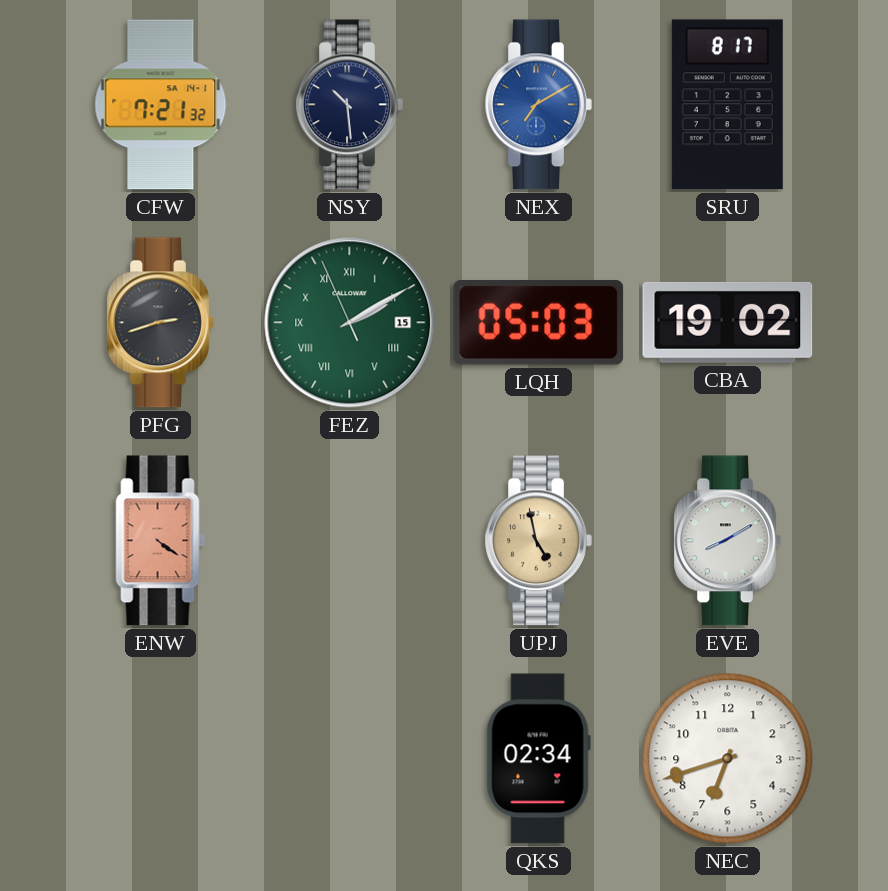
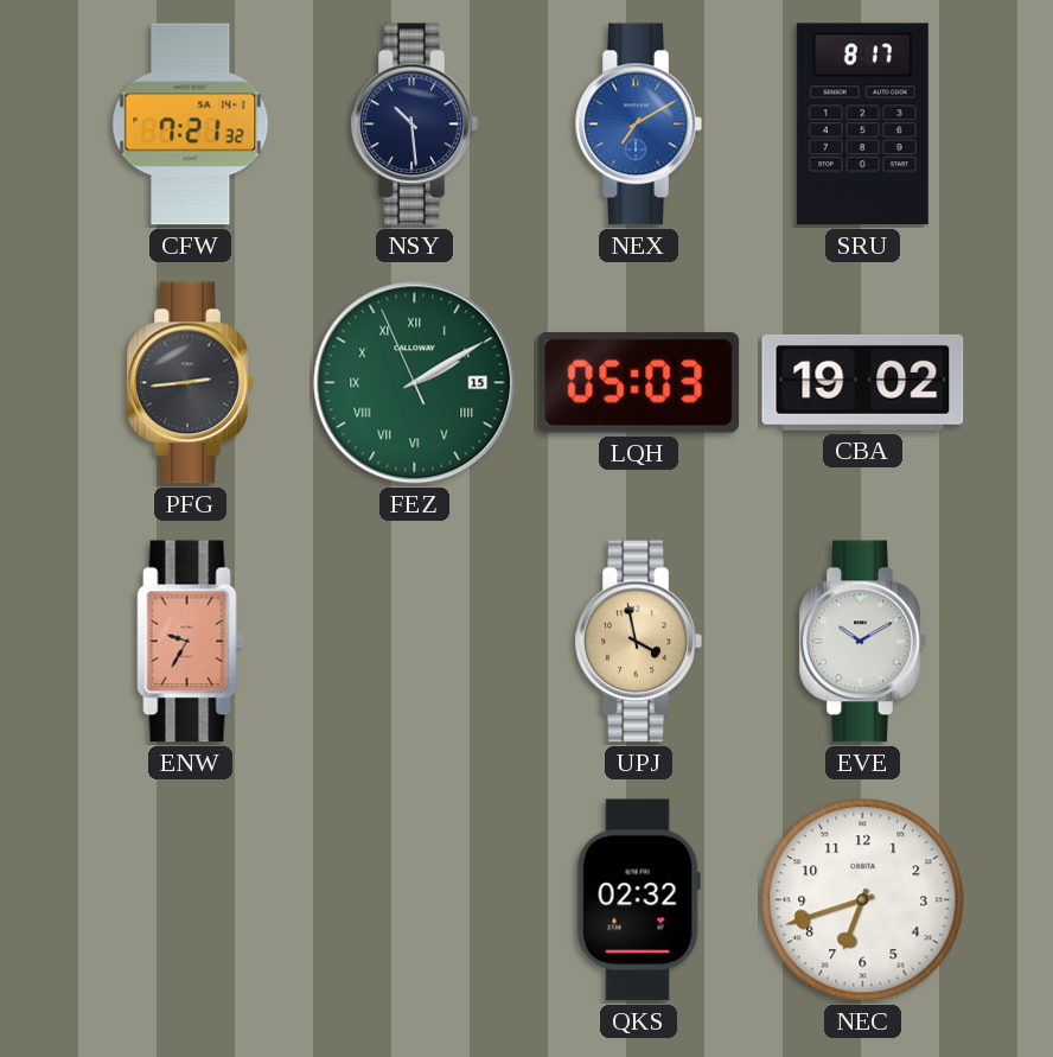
PFG: 2:42 -> 2:44 (190, 383)
ENW: 4:21 -> 9:35 (191, 642)
UPJ: 4:58 -> 3:58 (638, 642)
EVE: 8:10 -> 10:10 (862, 642)
QKS: 02:34 -> 02:32 (638, 900)
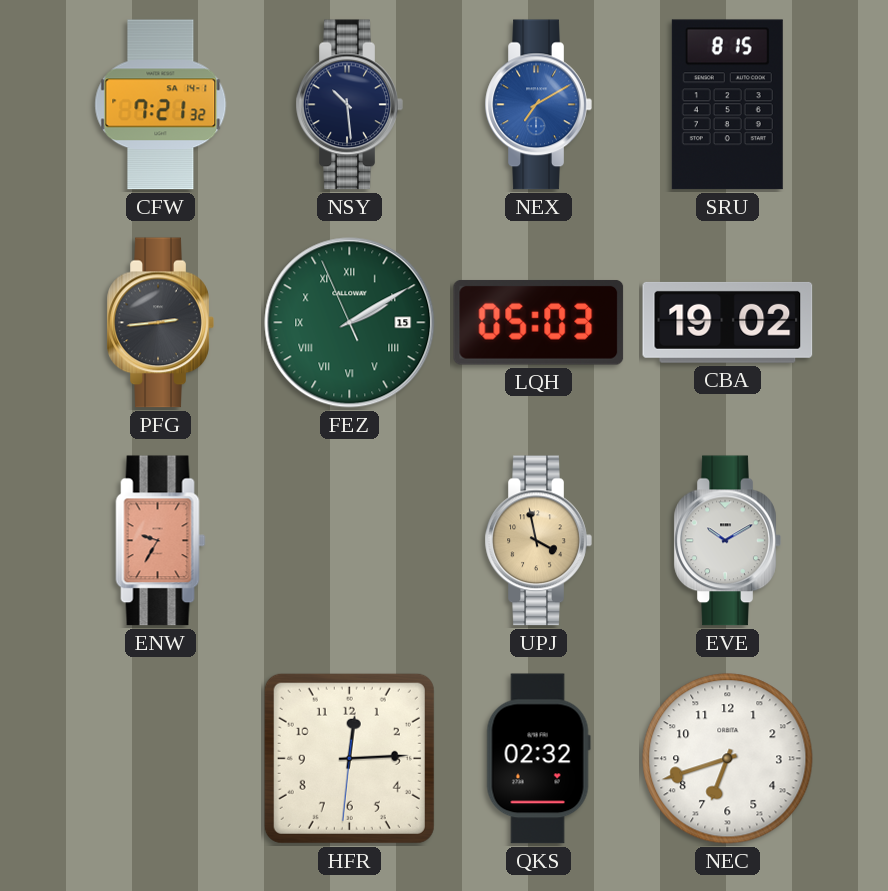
SRU: 8:17 -> 8:15 (727, 105)
HFR: none -> 12:14 (349, 758)
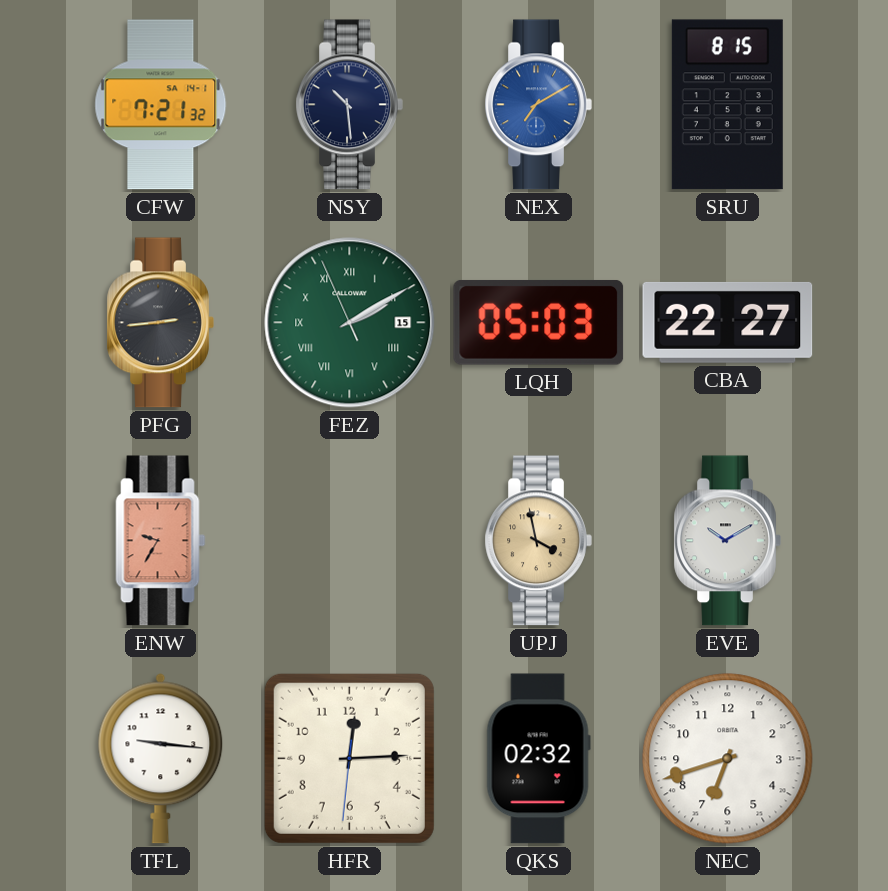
CBA: 19:02 -> 22:27 (728, 322)
TFL: none -> 9:16 (161, 759)
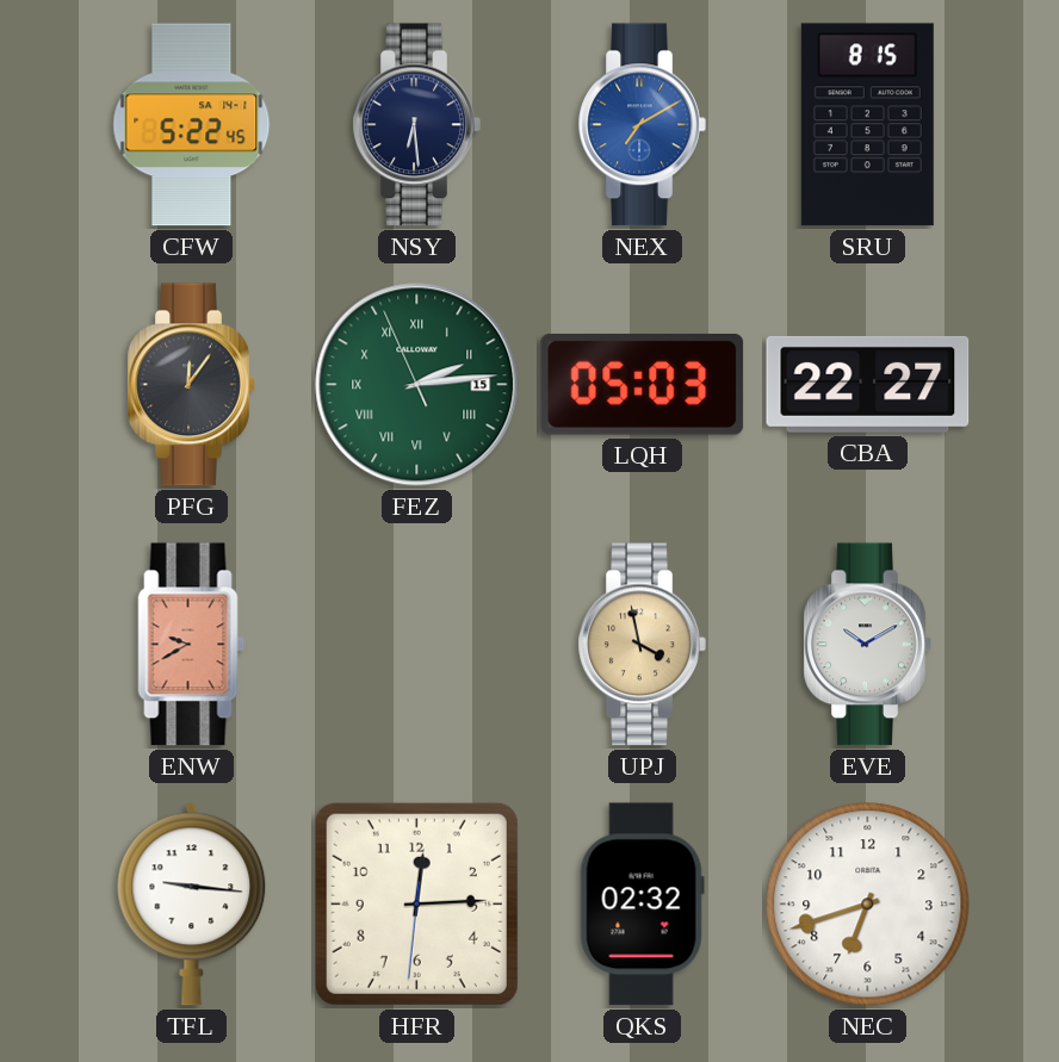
CFW: 7:21 -> 5:22 (192, 125)
NSY: 10:29 -> 6:29 (416, 125)
PFG: 2:44 -> 12:06 (191, 385)
FEZ: 2:09 -> 2:13 (417, 385)
ENW: 9:35 -> 9:40 (192, 645)
